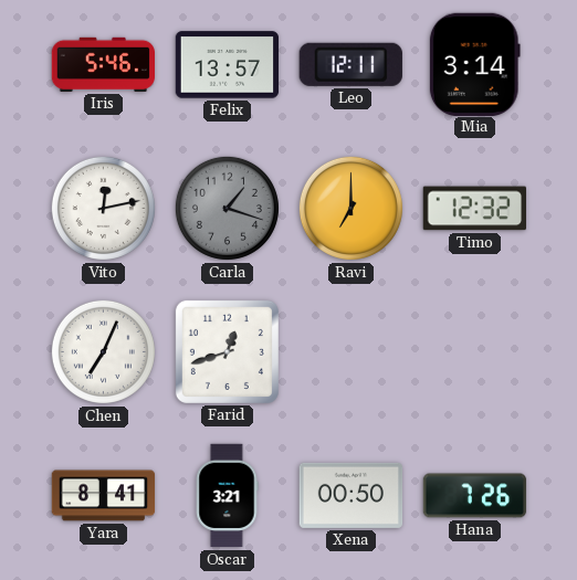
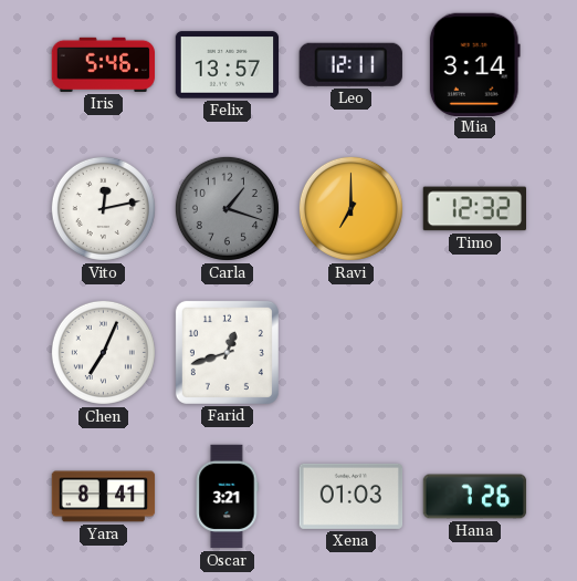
Xena: 00:50 -> 01:03 (352, 496)
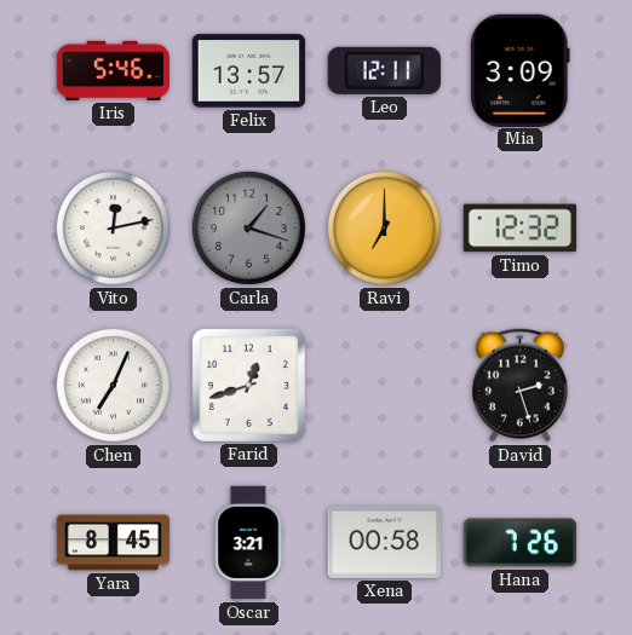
Mia: 3:14 -> 3:09 (519, 70)
David: none -> 2:27 (519, 386)
Yara: 8:41 -> 8:45 (114, 543)
Xena: 01:03 -> 00:58 (385, 542)
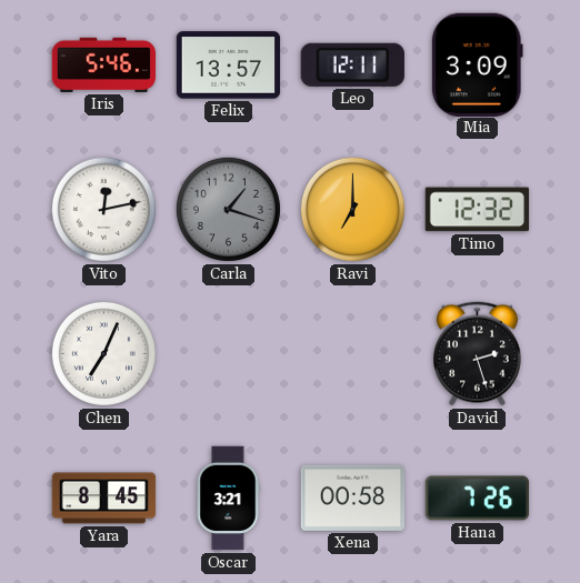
Farid: 12:42 -> none (248, 385)
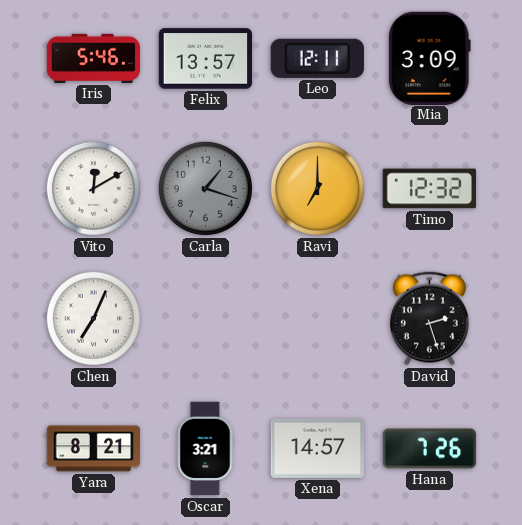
Vito: 12:13 -> 12:10 (93, 188)
Yara: 8:45 -> 8:21 (94, 449)
Xena: 00:58 -> 14:57 (318, 448)
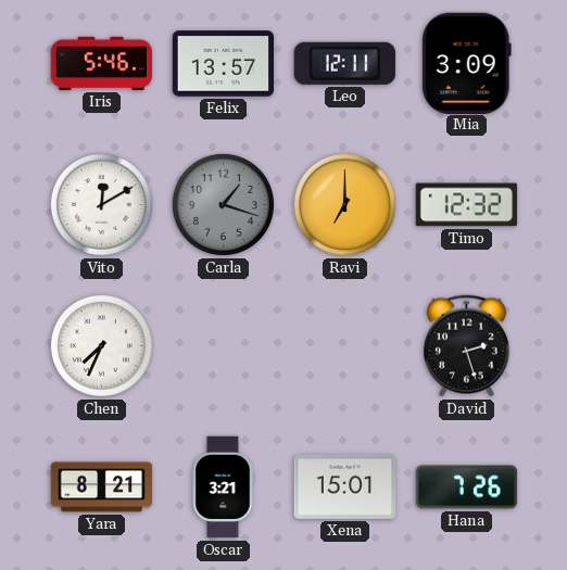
Chen: 7:04 -> 7:34 (101, 345)
Xena: 14:57 -> 15:01 (345, 486)
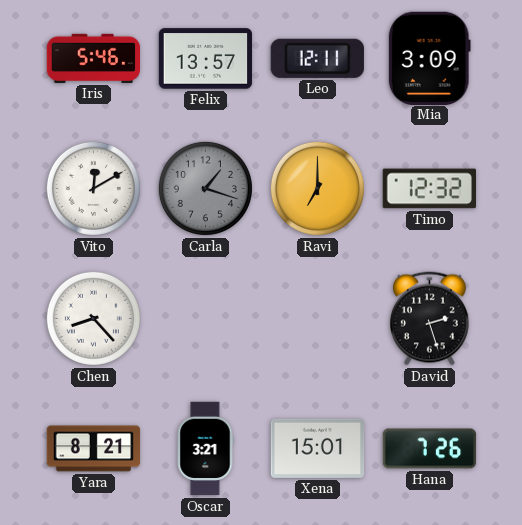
Chen: 7:34 -> 8:23 (93, 318)
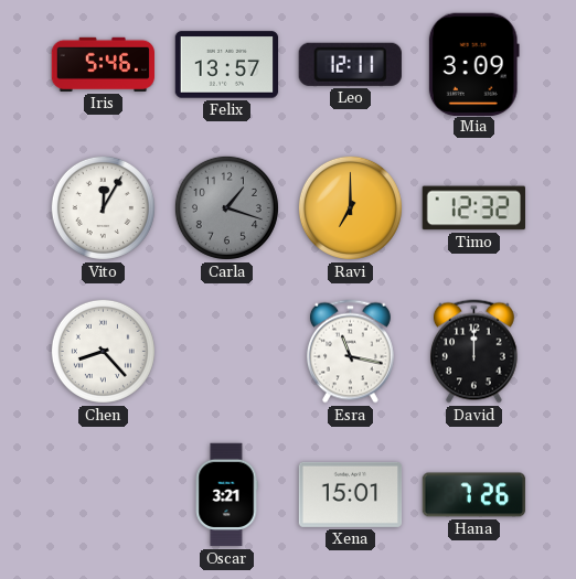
Vito: 12:10 -> 12:05 (103, 207)
Esra: none -> 11:17 (350, 352)
David: 2:27 -> 12:00 (473, 352)
Yara: 8:21 -> none (94, 449)
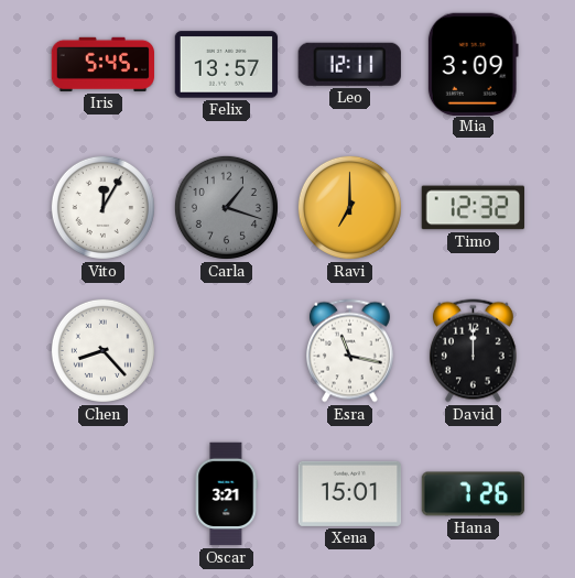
Iris: 5:46 -> 5:45 (102, 64)
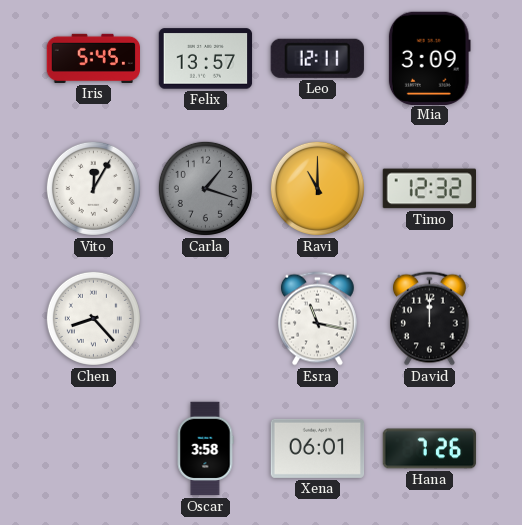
Ravi: 7:00 -> 11:00 (317, 188)
Oscar: 3:21 -> 3:58 (205, 449)
Xena: 15:01 -> 06:01 (318, 448)
